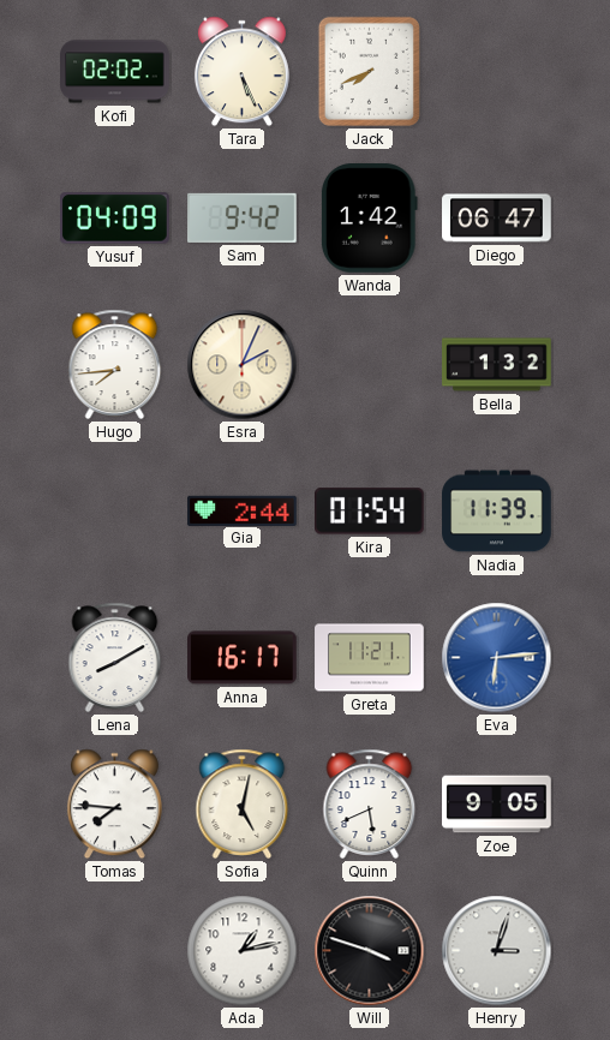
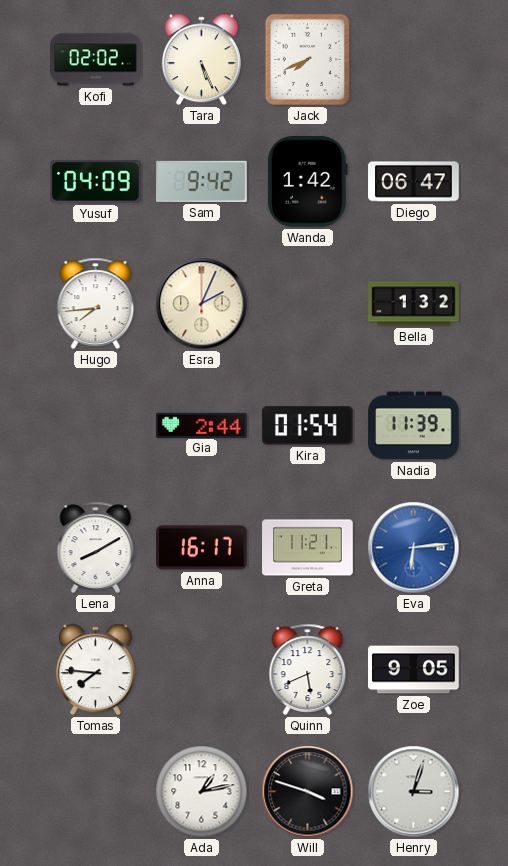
Sofia: 5:02 -> none (243, 803)
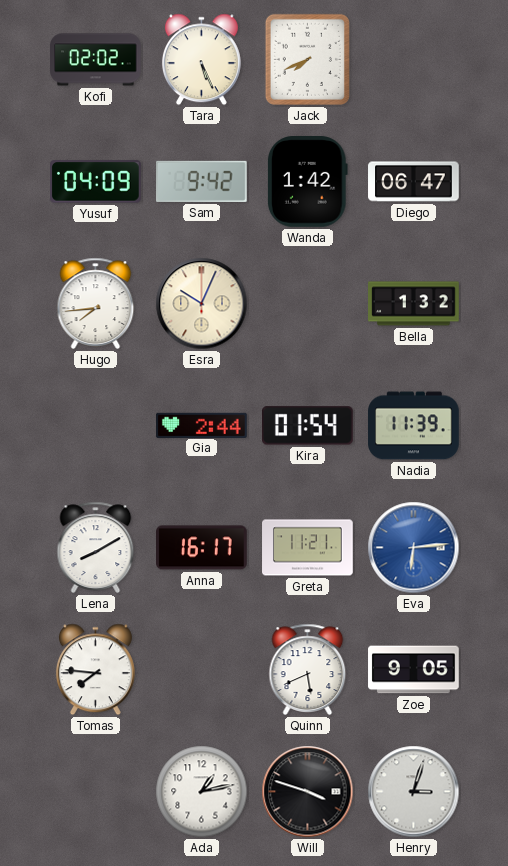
Esra: 2:04 -> 10:04 (202, 304)
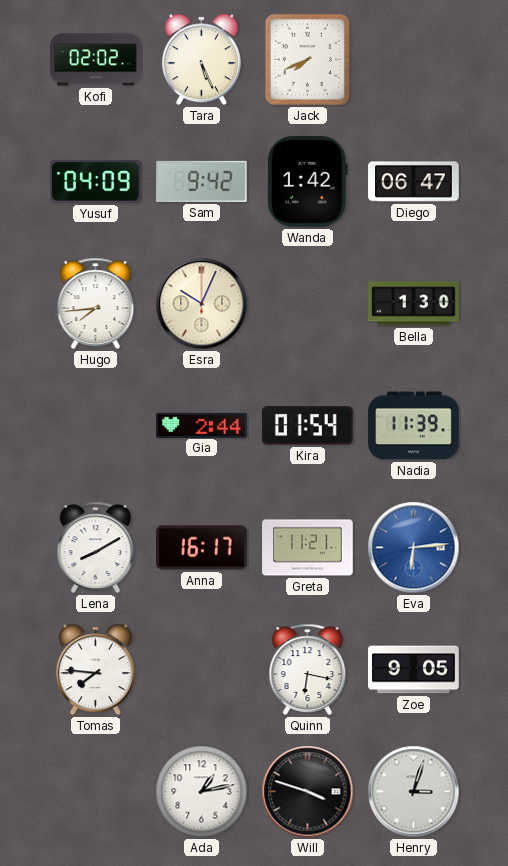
Bella: 1:32 -> 1:30 (414, 304)
Quinn: 5:41 -> 6:17 (308, 669)
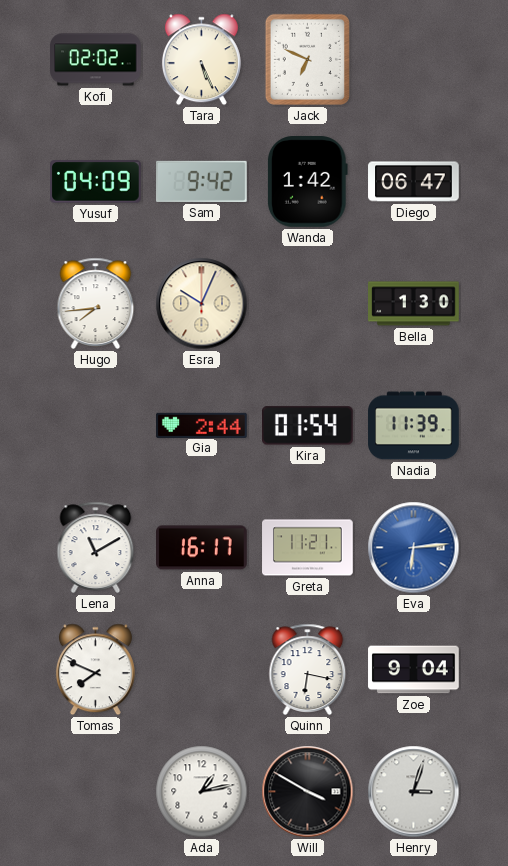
Jack: 7:41 -> 6:49 (307, 59)
Lena: 8:10 -> 11:10 (96, 547)
Tomas: 7:46 -> 7:49 (95, 670)
Zoe: 9:05 -> 9:04 (414, 670)
Will: 3:48 -> 3:50 (308, 792)
